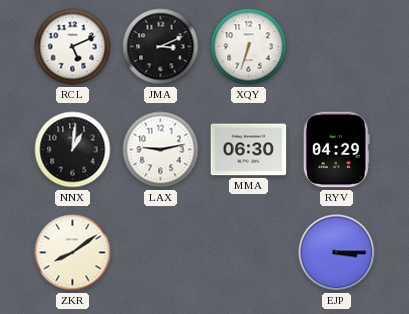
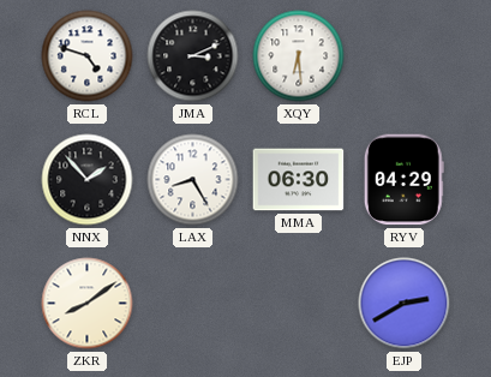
RCL: 5:11 -> 4:48 (88, 56)
XQY: 6:33 -> 6:29 (299, 56)
NNX: 1:01 -> 1:53 (88, 180)
LAX: 9:13 -> 8:25 (193, 180)
EJP: 3:15 -> 2:40 (405, 304)
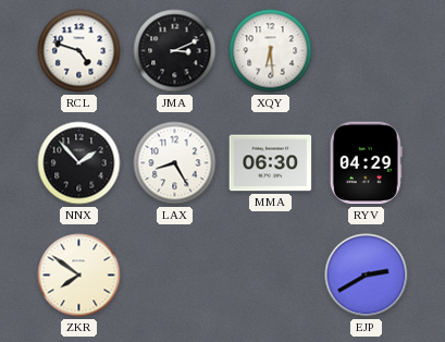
ZKR: 8:09 -> 7:51 (79, 276)
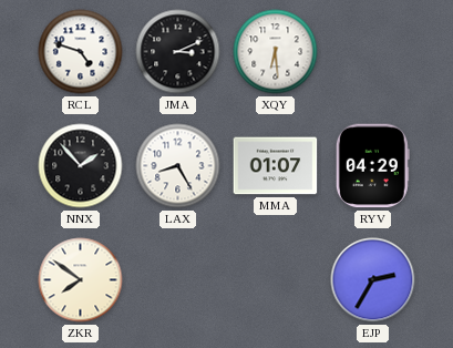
MMA: 06:30 -> 01:07 (276, 166)
EJP: 2:40 -> 2:35 (373, 280)
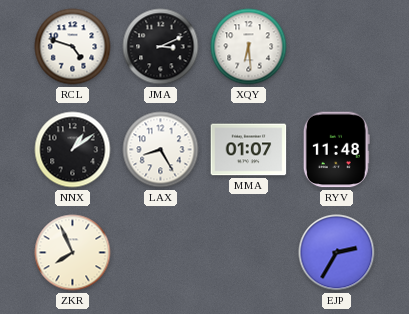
NNX: 1:53 -> 1:09 (73, 150)
RYV: 04:29 -> 11:48 (336, 150)
ZKR: 7:51 -> 7:56 (73, 253)
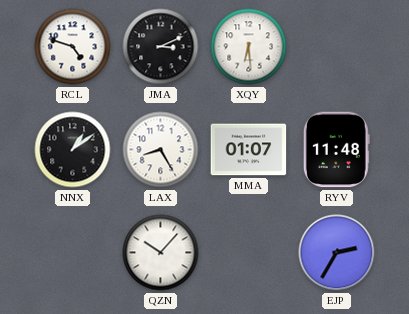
ZKR: 7:56 -> none (73, 253)
QZN: none -> 10:07 (161, 253)
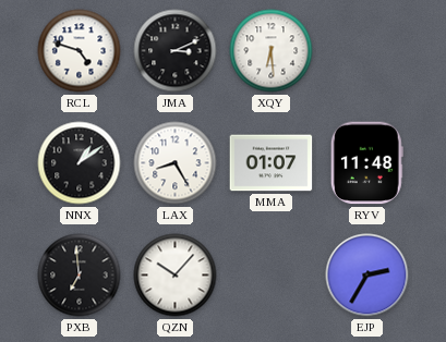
PXB: none -> 6:59 (80, 276)
